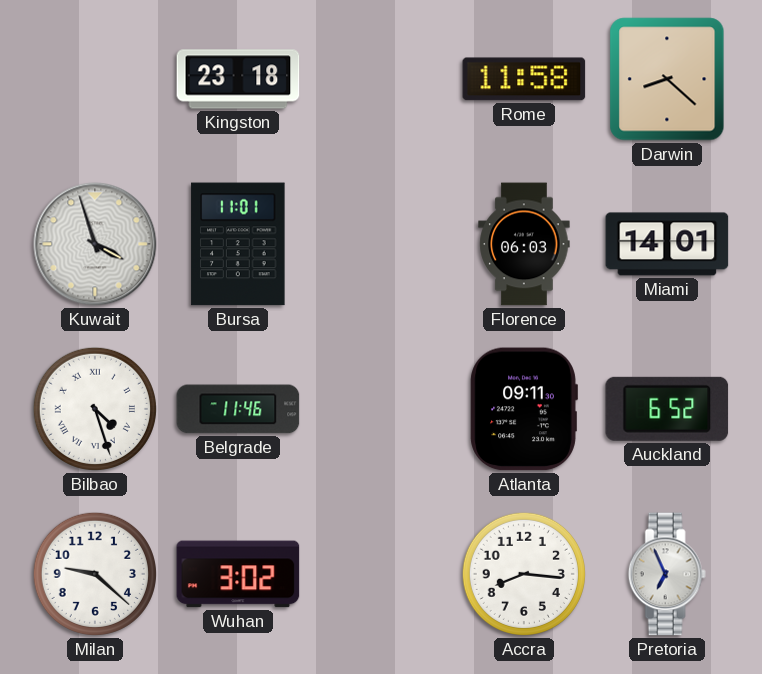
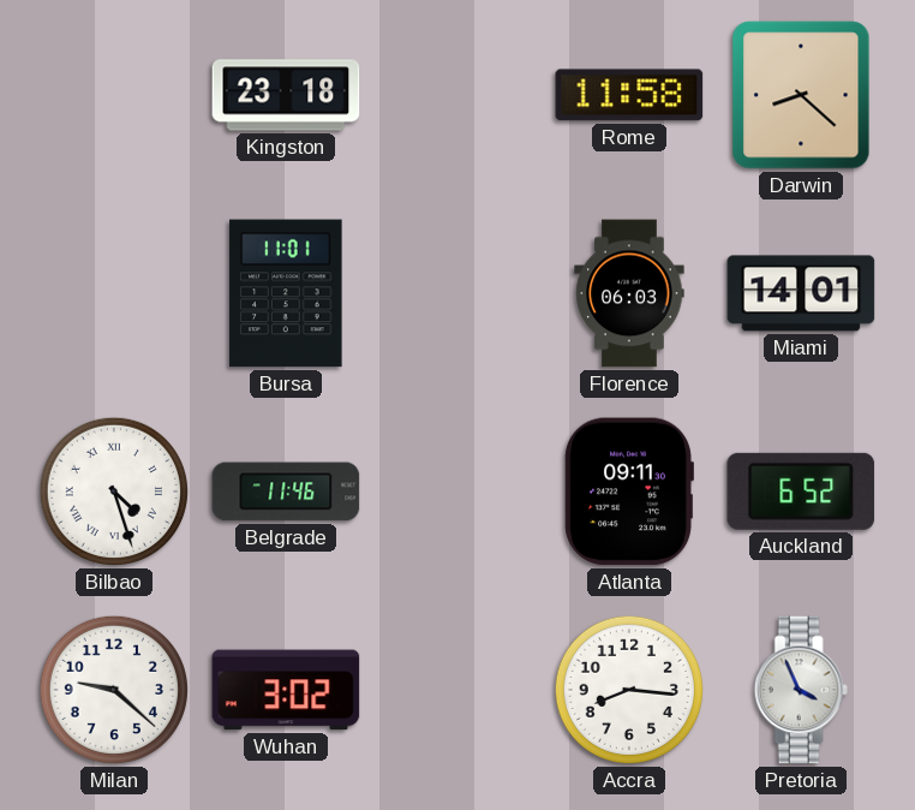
Kuwait: 3:57 -> none (95, 244)
Pretoria: 6:56 -> 3:56 (801, 690)
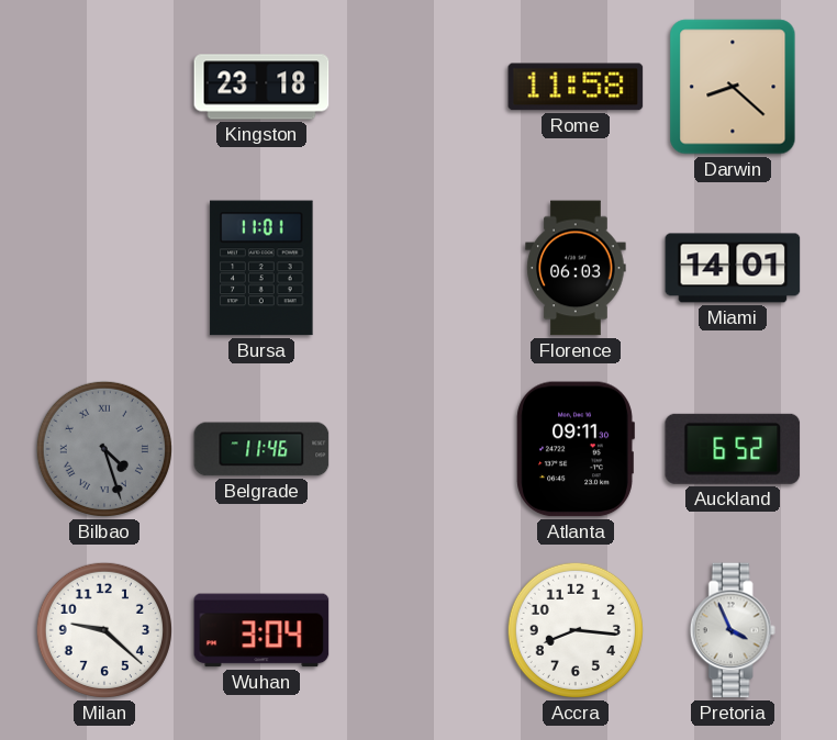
Bilbao dial: white -> grey (104, 449)
Wuhan: 3:02 -> 3:04 (261, 630)
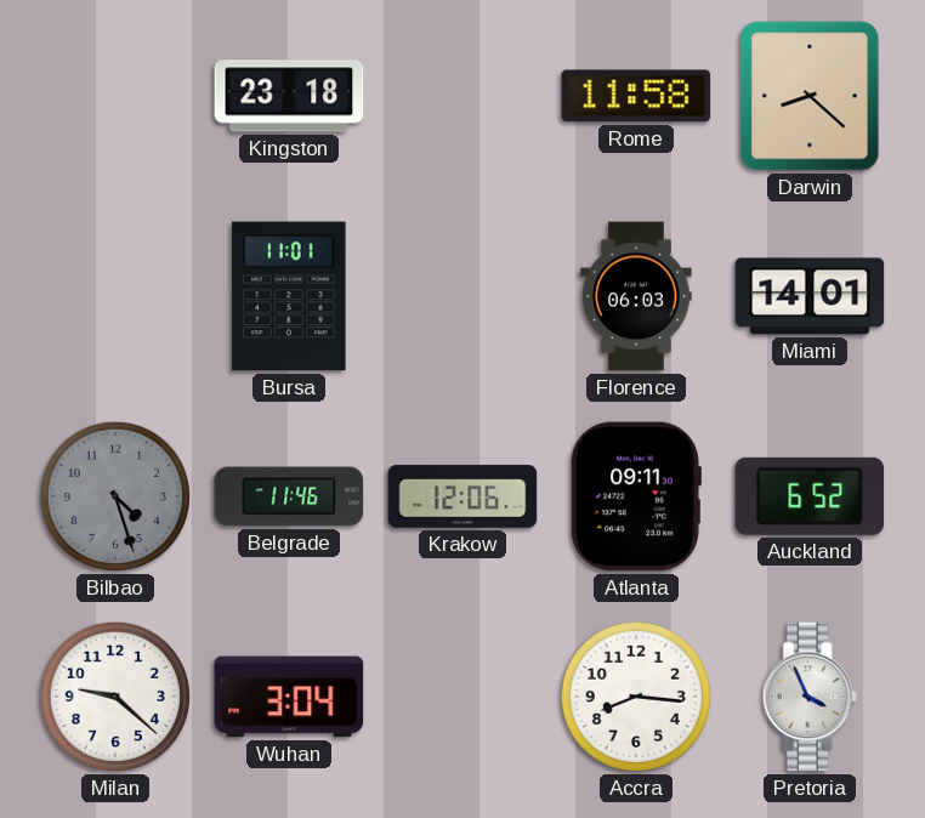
Bilbao numerals: Roman -> Arabic (115, 496)
Krakow: none -> 12:06 (462, 496)
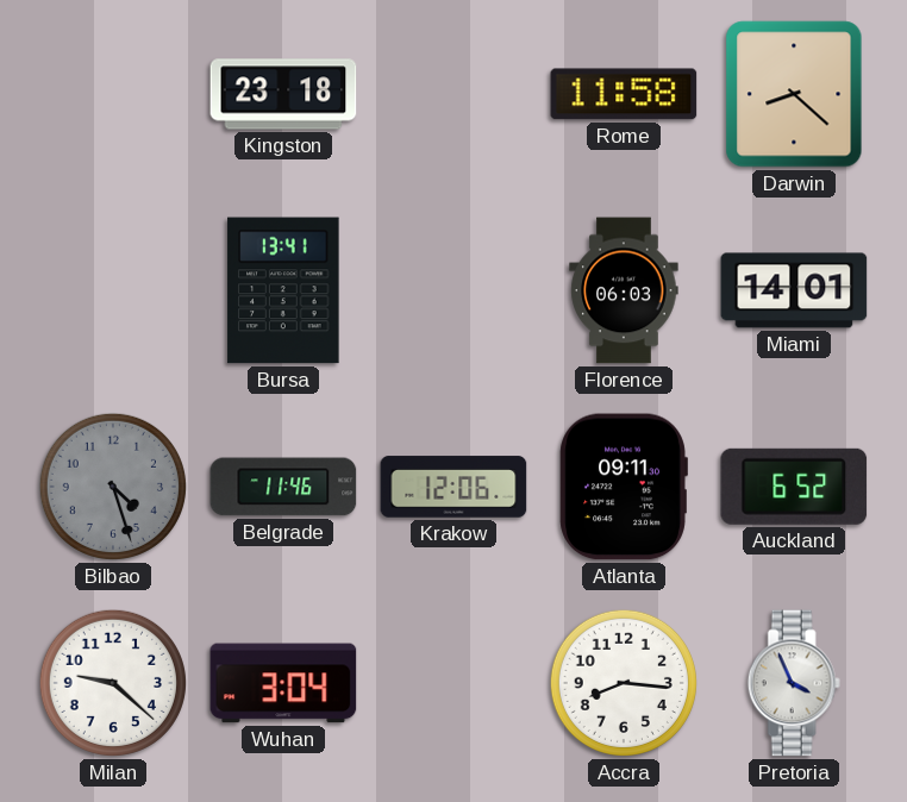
Bursa: 11:01 -> 13:41 (283, 290)
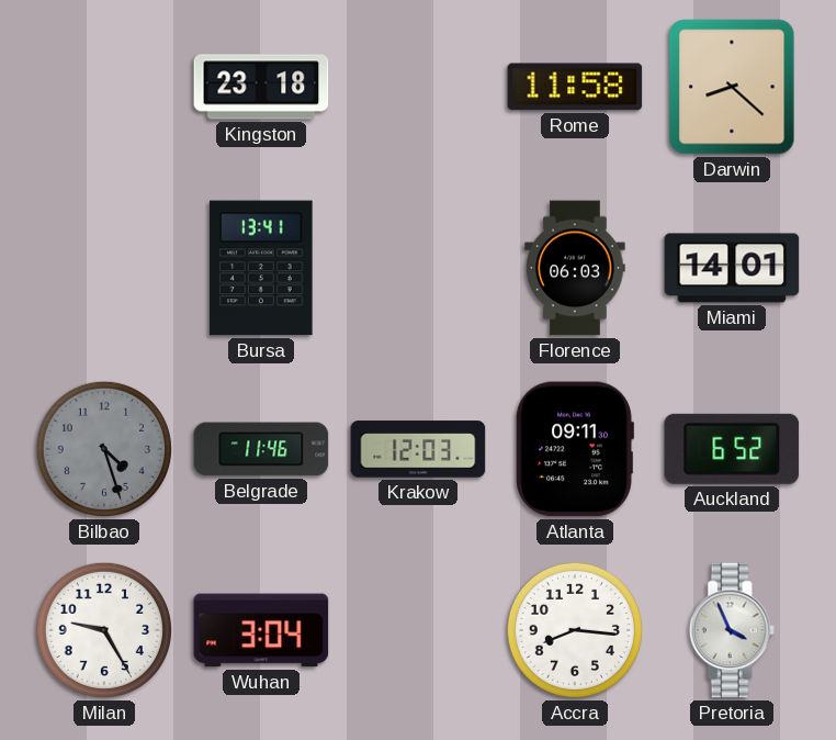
Krakow: 12:06 -> 12:03 (418, 449)
Milan: 9:22 -> 9:25 (104, 630)
